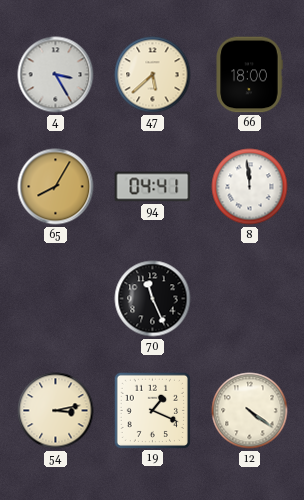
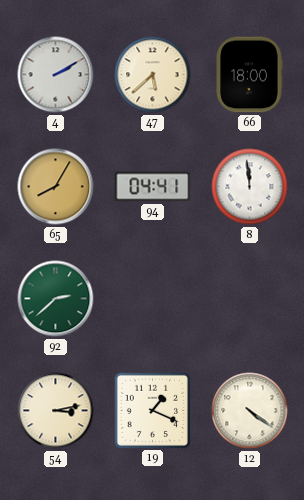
4: 3:25 -> 2:10 (56, 75)
92: none -> 2:38 (56, 299)
70: 11:26 -> none (153, 299)
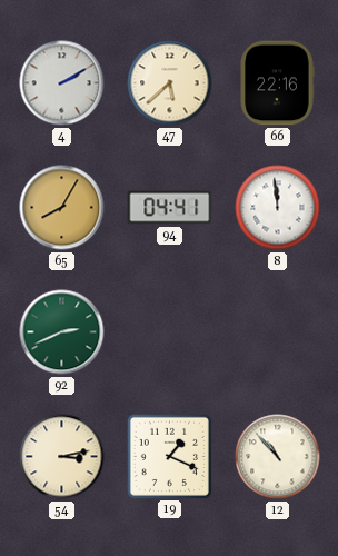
66: 18:00 -> 22:16 (277, 83)
92: 2:38 -> 2:41 (62, 332)
12: 4:21 -> 10:53 (278, 457)
